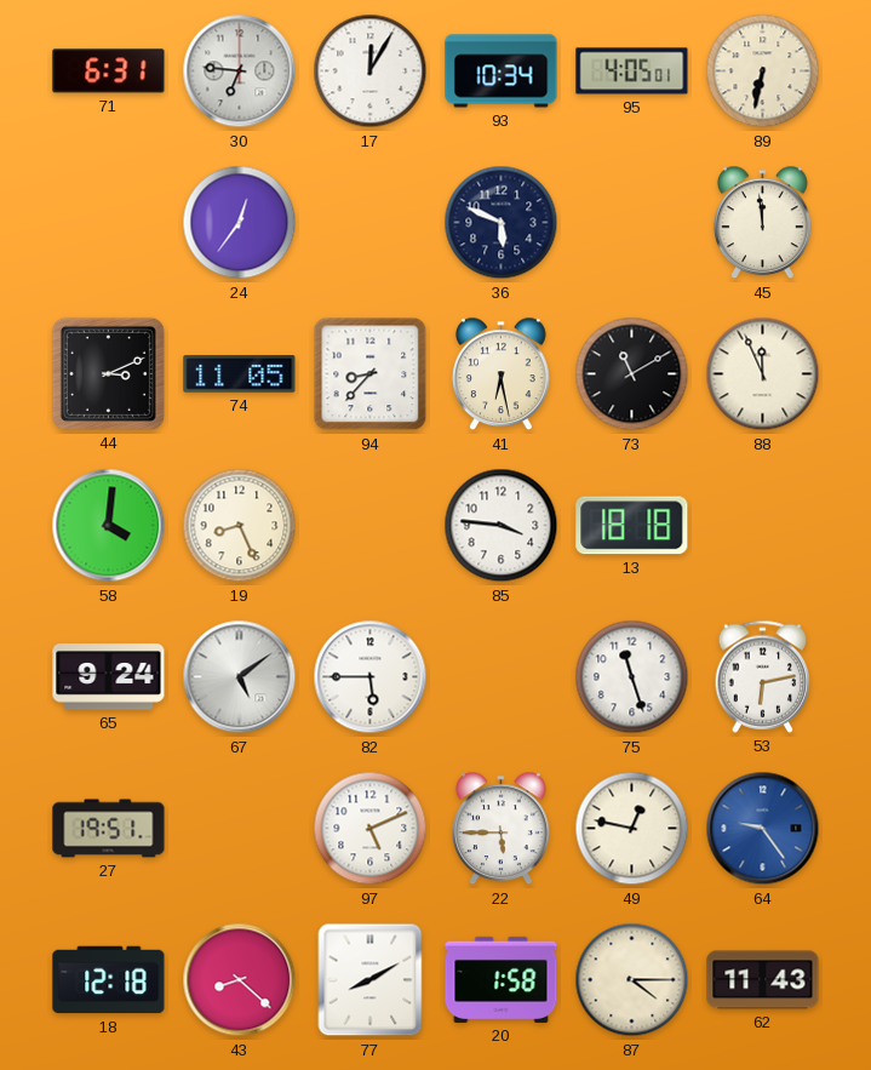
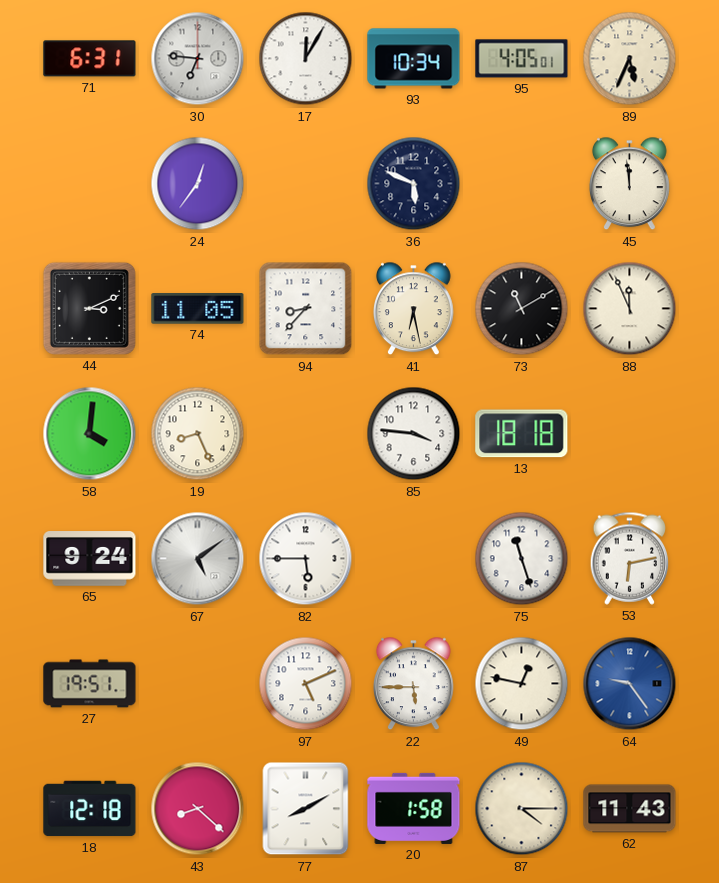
89: 6:32 -> 5:34 (630, 59)
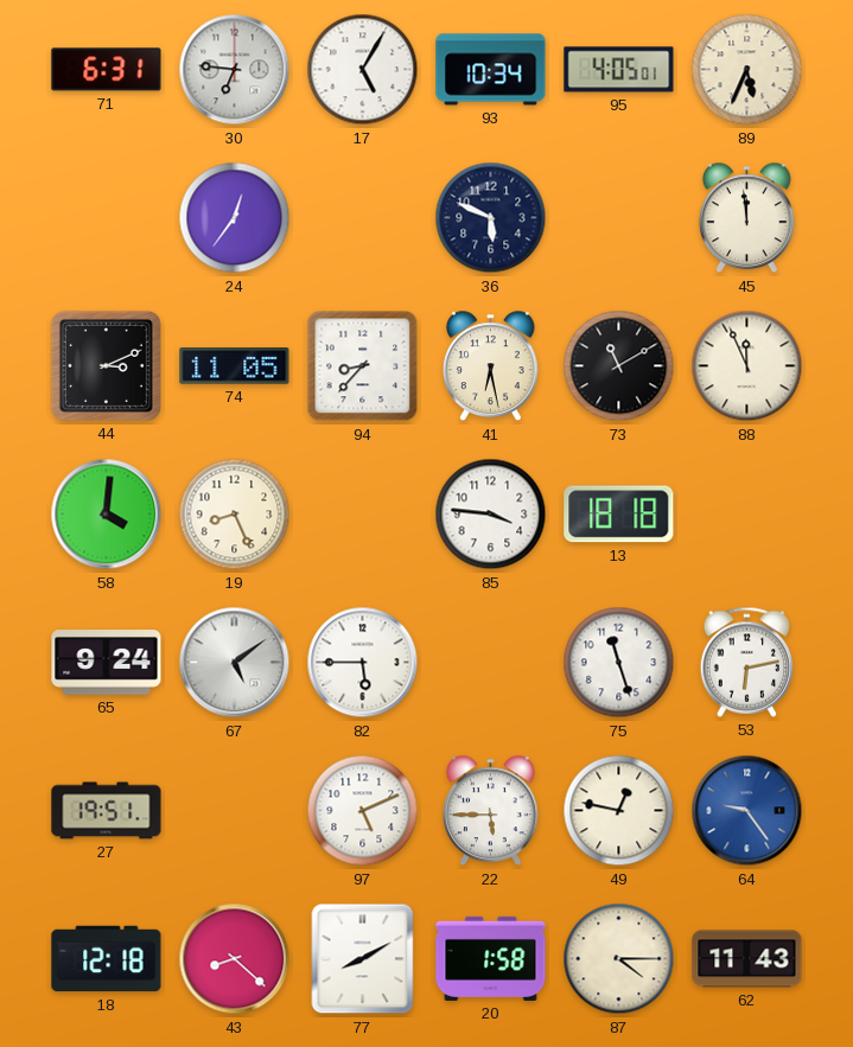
17: 12:05 -> 5:05 (363, 70)
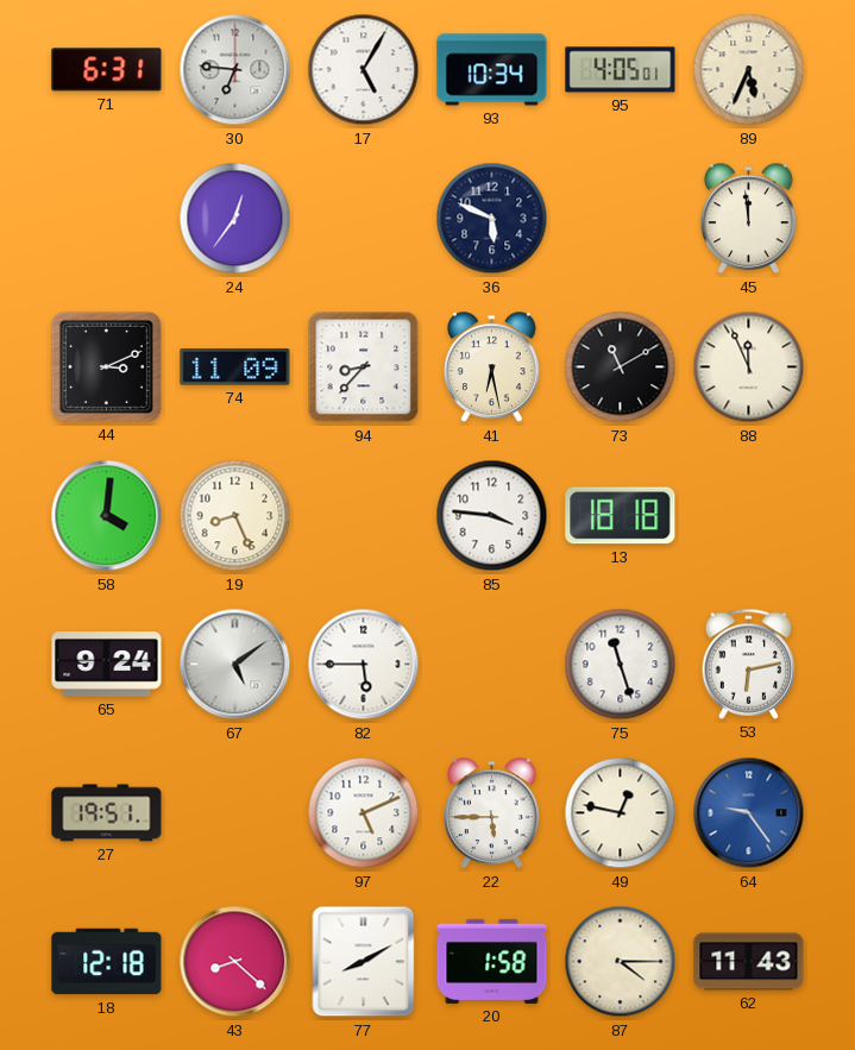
74: 11:05 -> 11:09 (235, 367)
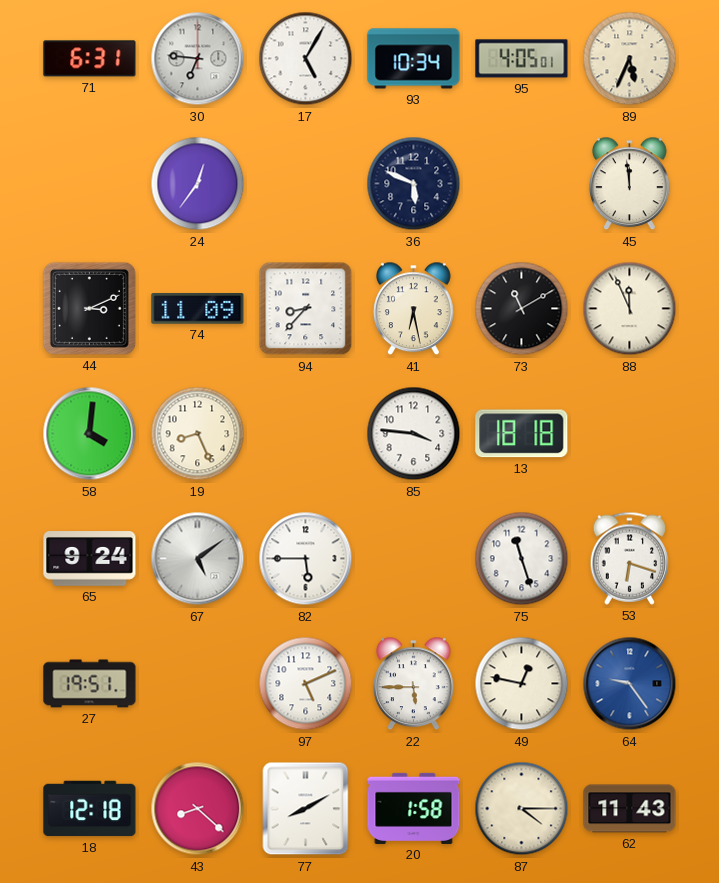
53: 6:13 -> 6:18 (630, 558)
